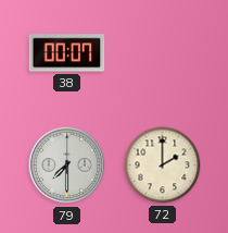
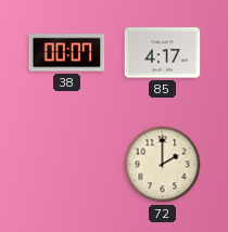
85: none -> 4:17 (163, 53)
79: 7:30 -> none (67, 165)
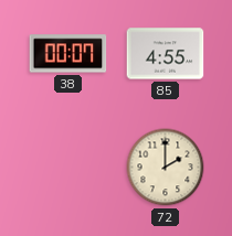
85: 4:17 -> 4:55 (166, 54)
